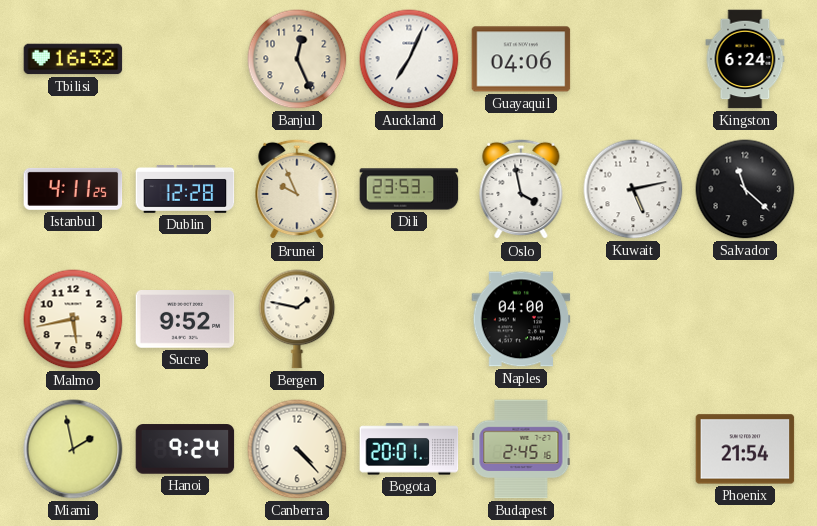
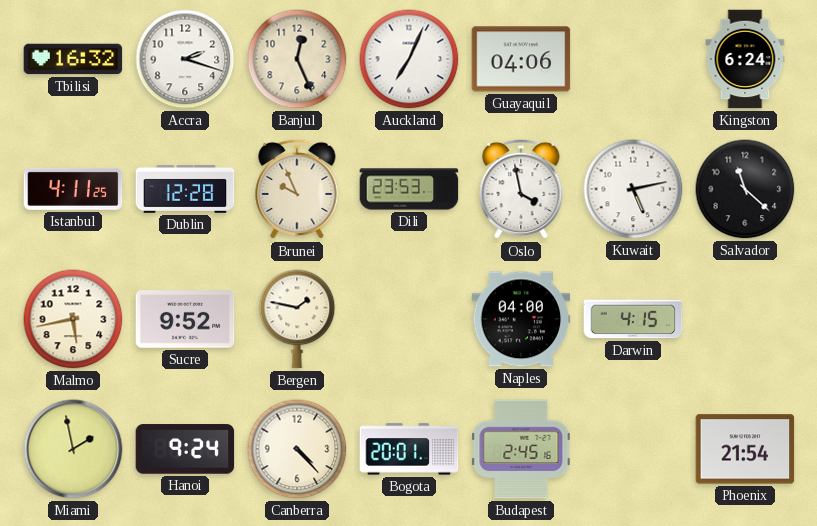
Accra: none -> 2:18 (185, 59)
Darwin: none -> 4:15 (633, 319)
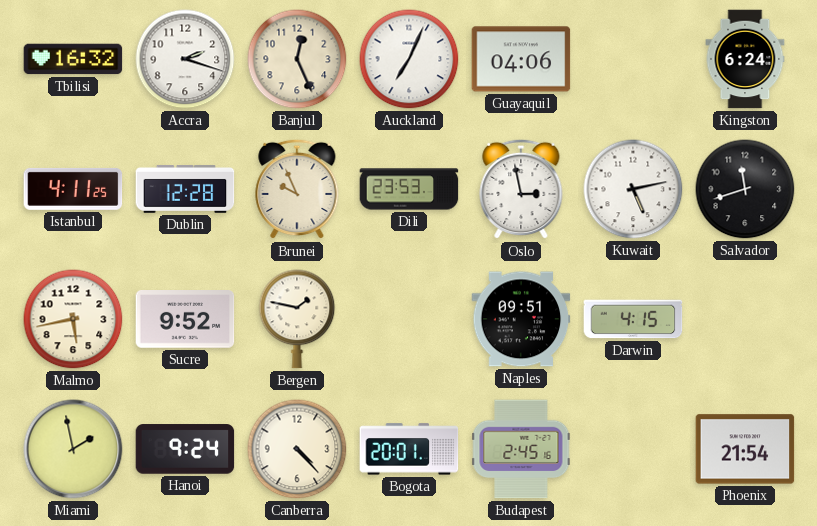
Oslo: 3:58 -> 2:58 (521, 189)
Salvador: 11:22 -> 11:42 (745, 189)
Naples: 04:00 -> 09:51 (521, 319)
